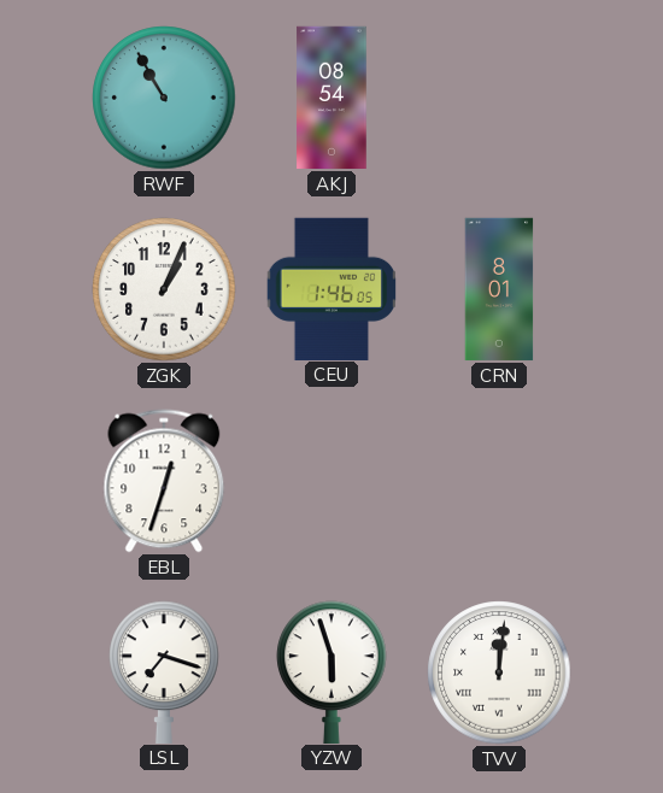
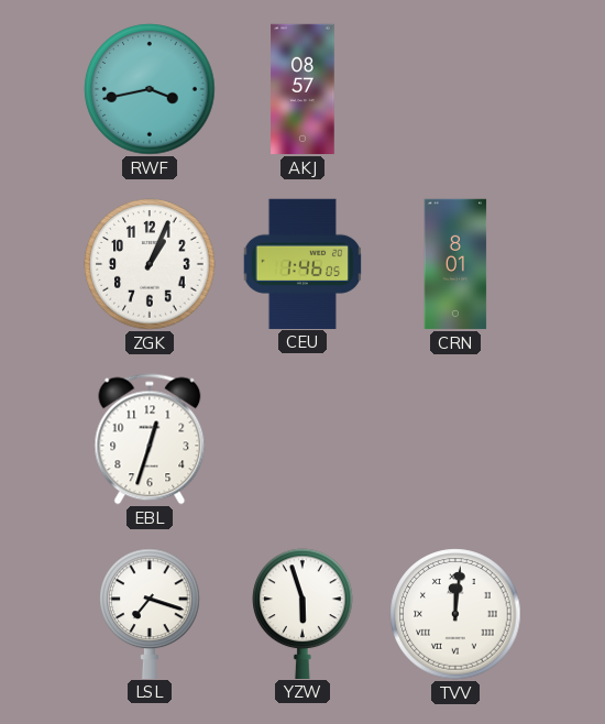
RWF: 10:55 -> 3:43 (150, 89)
AKJ: 08:54 -> 08:57 (302, 89)
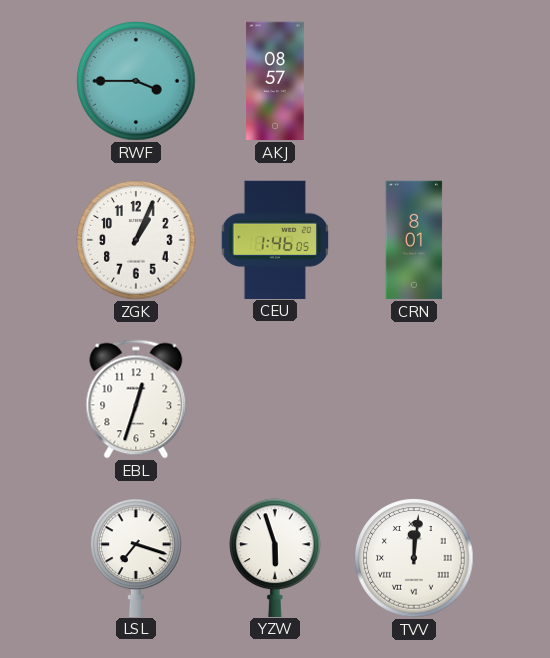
RWF: 3:43 -> 3:45 (136, 81)
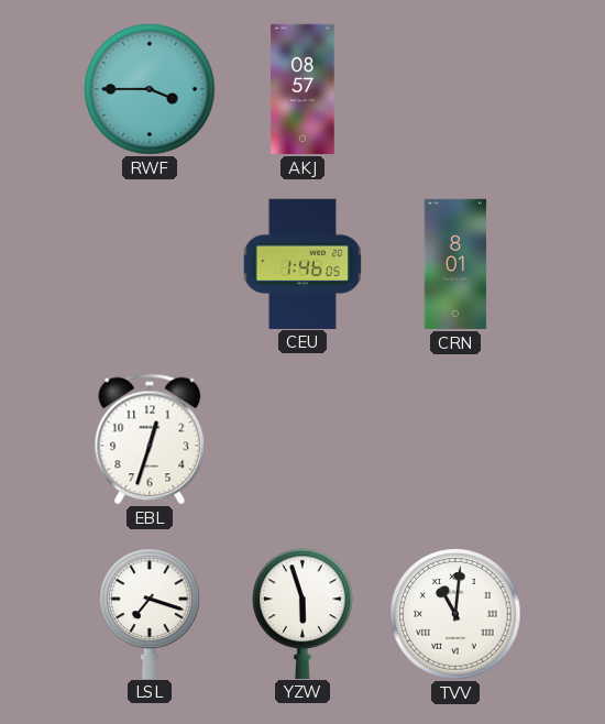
ZGK: 1:04 -> none (136, 240)
TVV: 12:01 -> 11:01 (455, 614)
